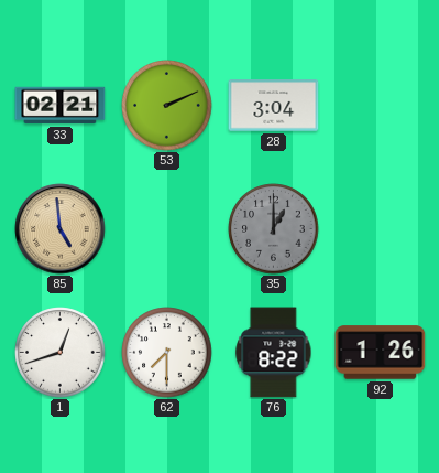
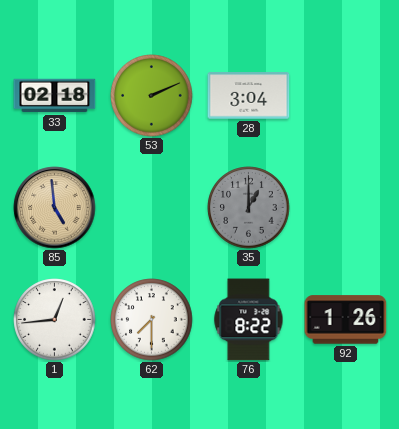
33: 02:21 -> 02:18 (55, 96)
1: 12:42 -> 12:44 (55, 320)
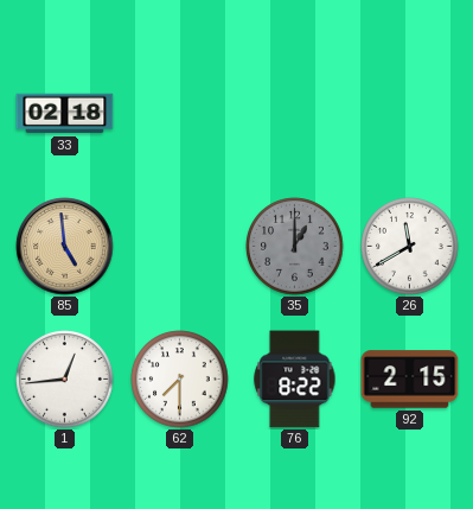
53: 2:11 -> none (152, 96)
28: 3:04 -> none (249, 96)
26: none -> 11:40 (410, 247)
92: 1:26 -> 2:15 (410, 380)
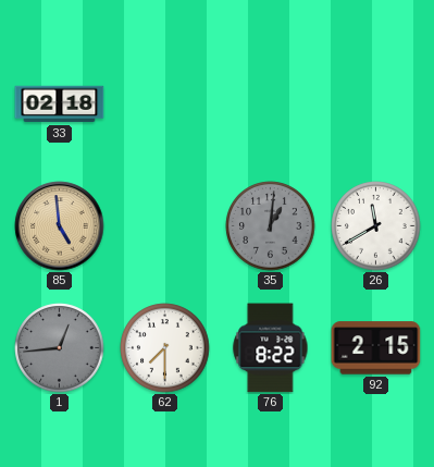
35: 1:00 -> 1:01 (271, 226)
1 dial: white -> grey (60, 348)
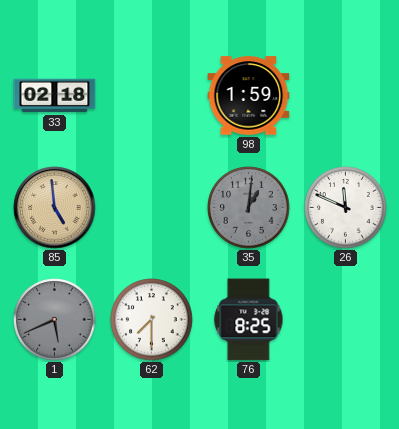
98: none -> 1:59 (249, 96)
26: 11:40 -> 11:49 (346, 208)
1: 12:44 -> 5:41 (55, 320)
76: 8:22 -> 8:25 (249, 320)
92: 2:15 -> none (376, 348)
